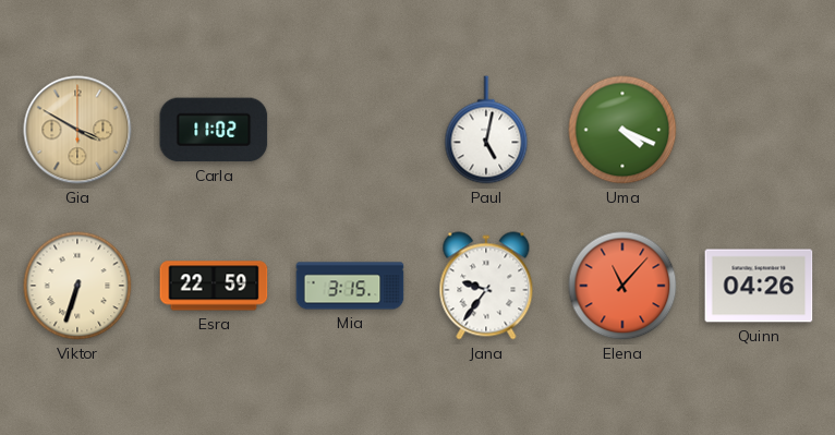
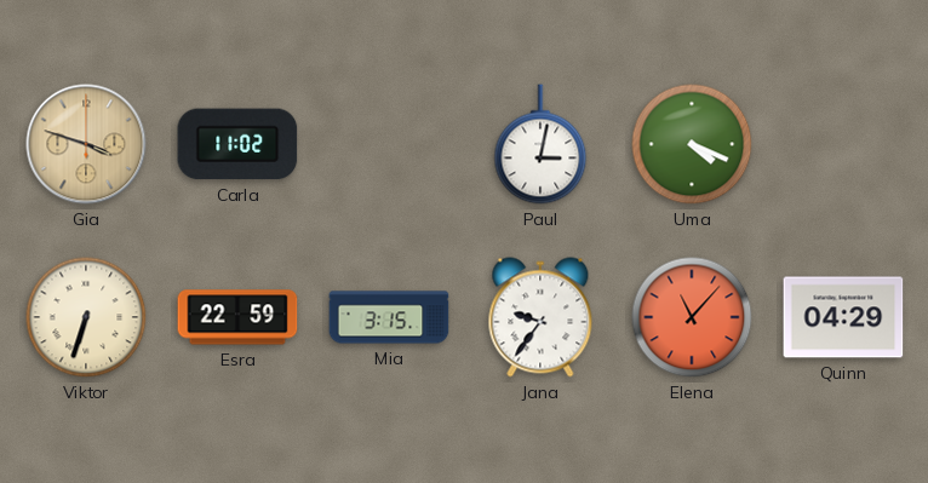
Gia: 3:50 -> 3:48 (86, 144)
Paul: 5:02 -> 3:02 (540, 144)
Quinn: 04:26 -> 04:29 (843, 317)
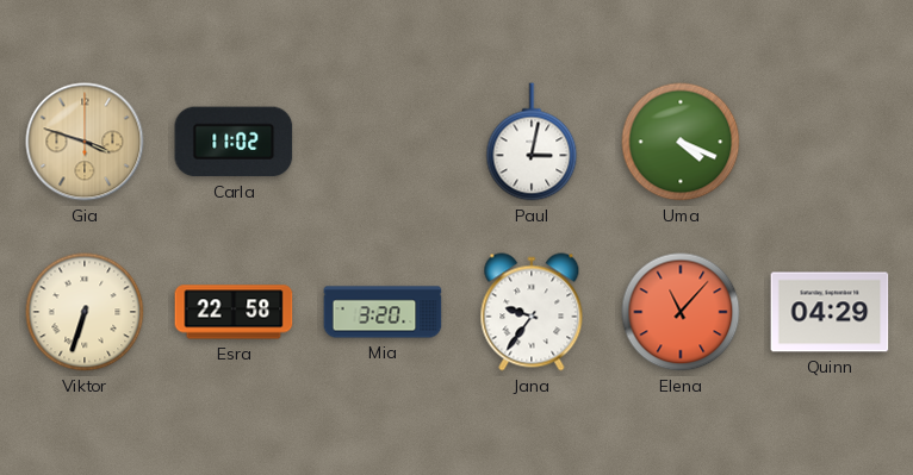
Esra: 22:59 -> 22:58 (234, 312)
Mia: 3:15 -> 3:20 (383, 312)
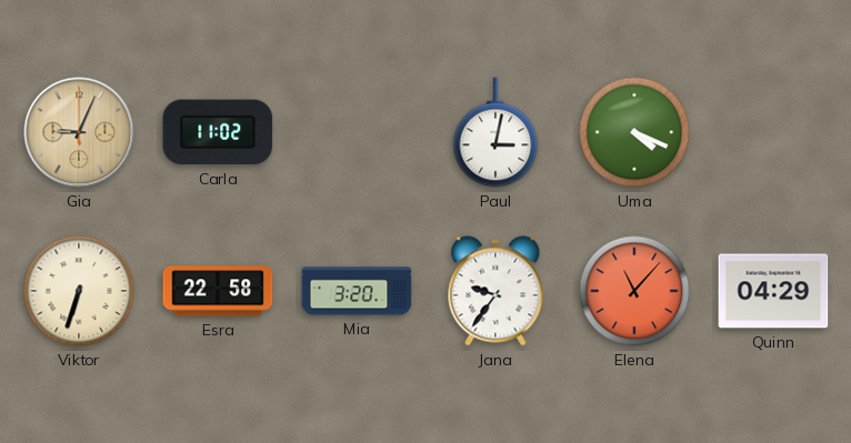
Gia: 3:48 -> 9:04 (79, 132)
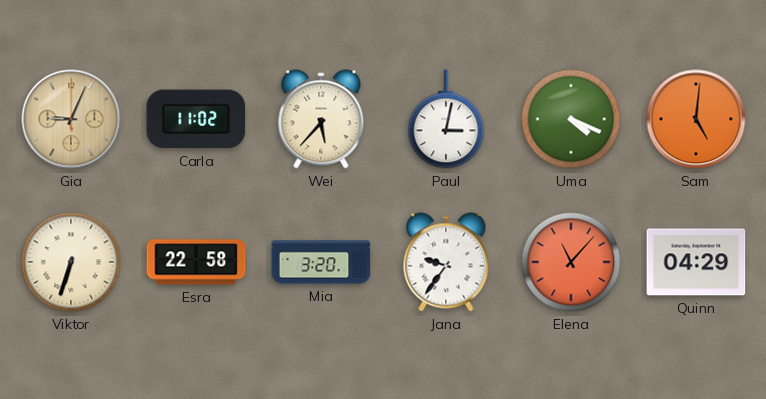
Wei: none -> 5:37 (321, 119)
Sam: none -> 5:01 (696, 119)
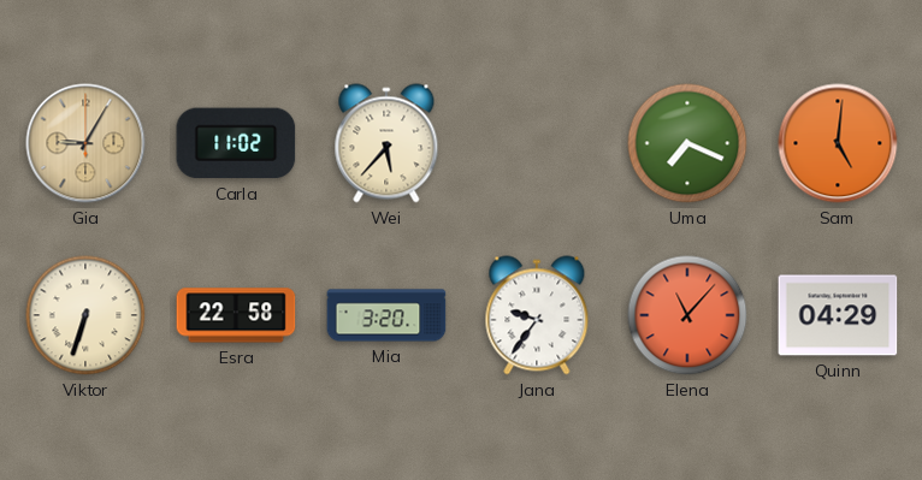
Gia: 9:04 -> 9:05 (85, 143)
Paul: 3:02 -> none (446, 119)
Uma: 4:19 -> 7:19 (687, 143)
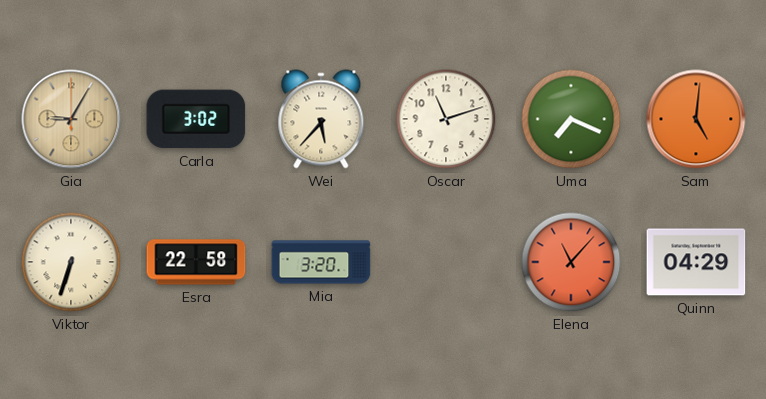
Carla: 11:02 -> 3:02 (196, 119)
Oscar: none -> 11:12 (446, 119)
Jana: 9:36 -> none (537, 315)
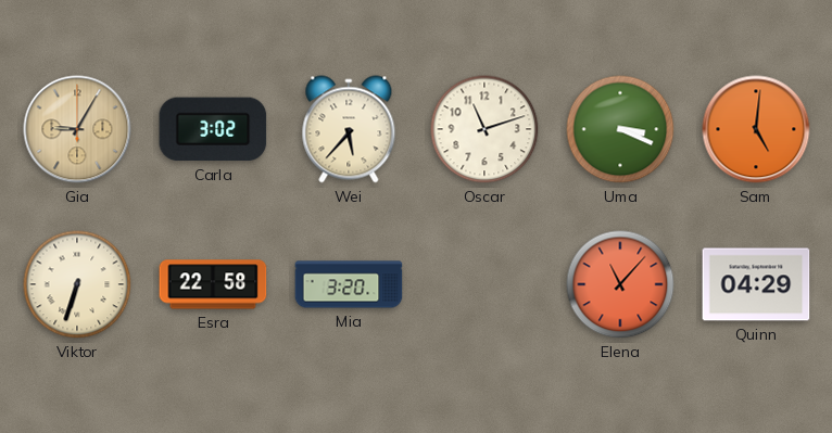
Uma: 7:19 -> 3:19 (620, 129)
